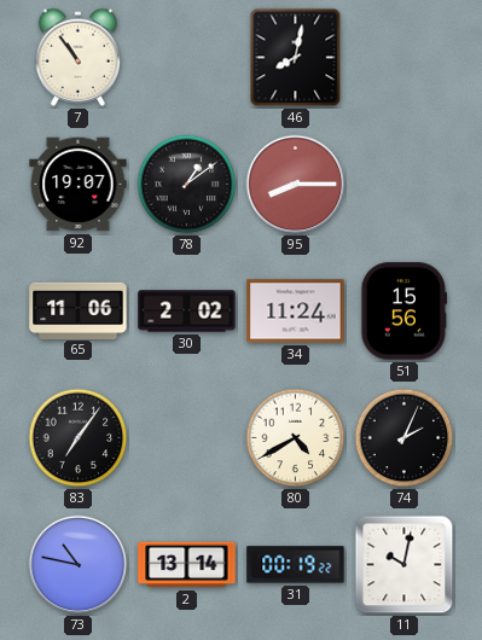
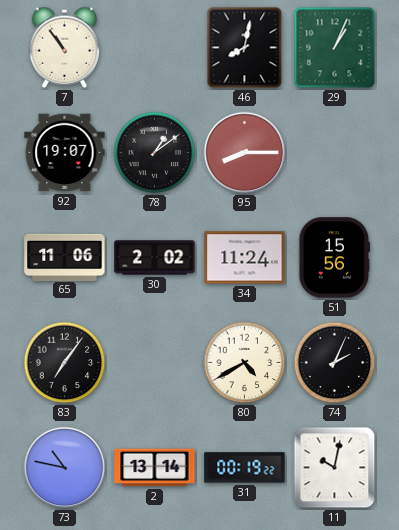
29: none -> 1:04 (335, 48)
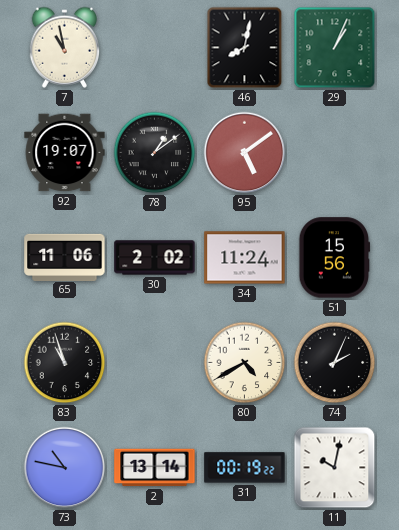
7: 10:54 -> 10:58 (65, 47)
95: 8:15 -> 5:09 (245, 153)
83: 7:06 -> 10:57 (65, 363)
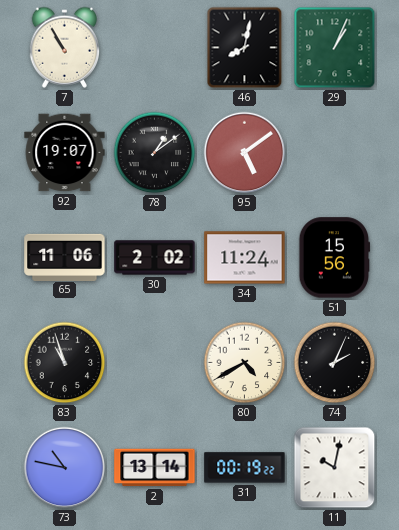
7: 10:58 -> 10:55 (65, 47)
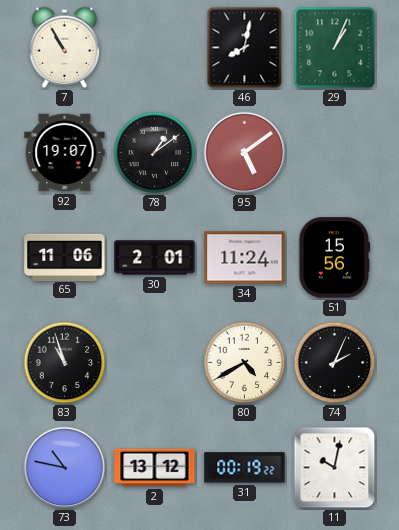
30: 2:02 -> 2:01 (155, 258)
2: 13:14 -> 13:12 (155, 468)
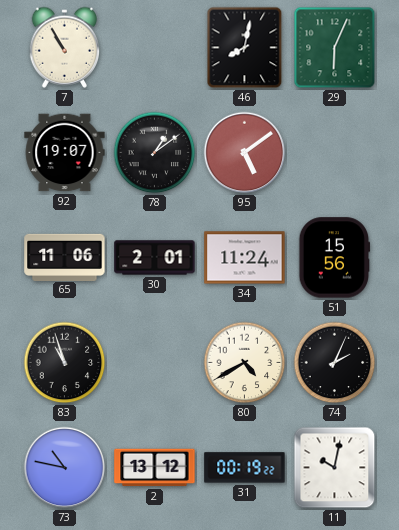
29: 1:04 -> 6:04 (335, 48)
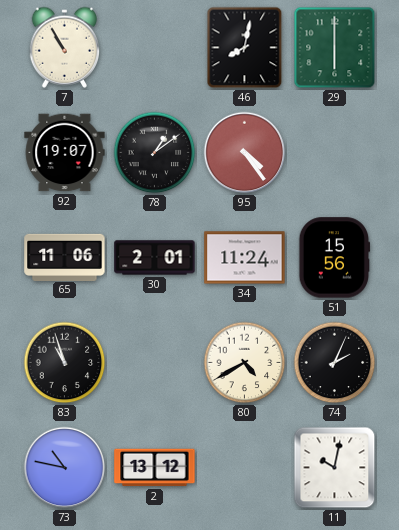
29: 6:04 -> 6:00 (335, 48)
95: 5:09 -> 4:24 (245, 153)
31: 00:19 -> none (245, 468)
